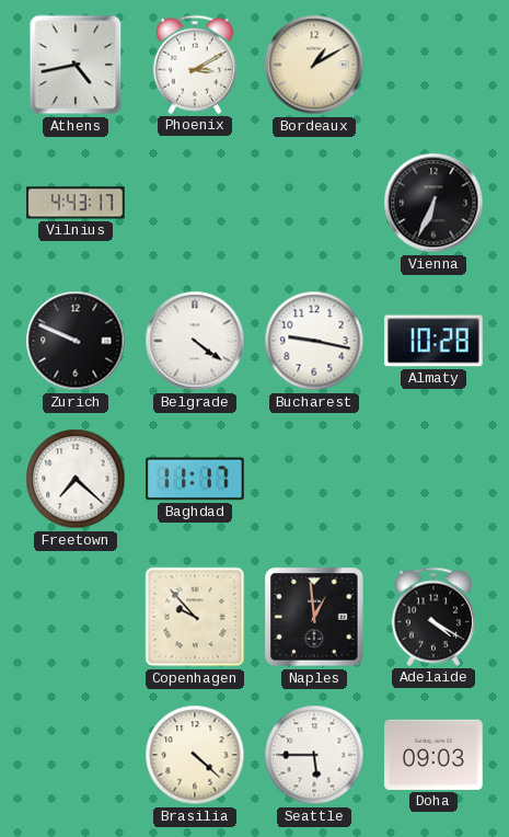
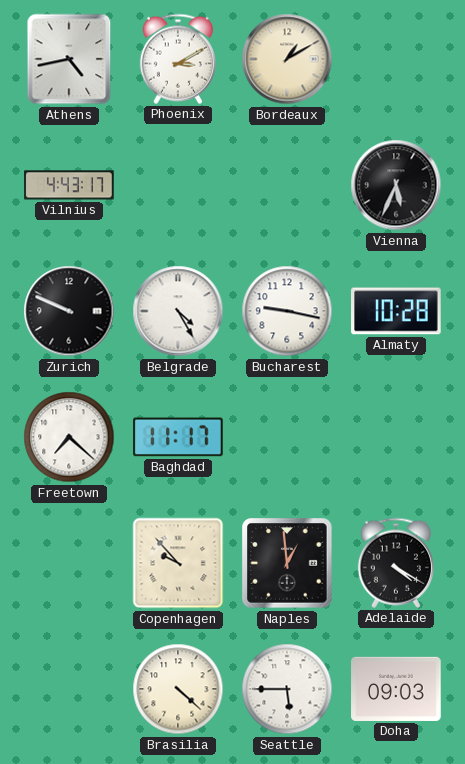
Vienna: 6:34 -> 5:34 (396, 185)
Belgrade: 4:21 -> 4:25 (178, 311)
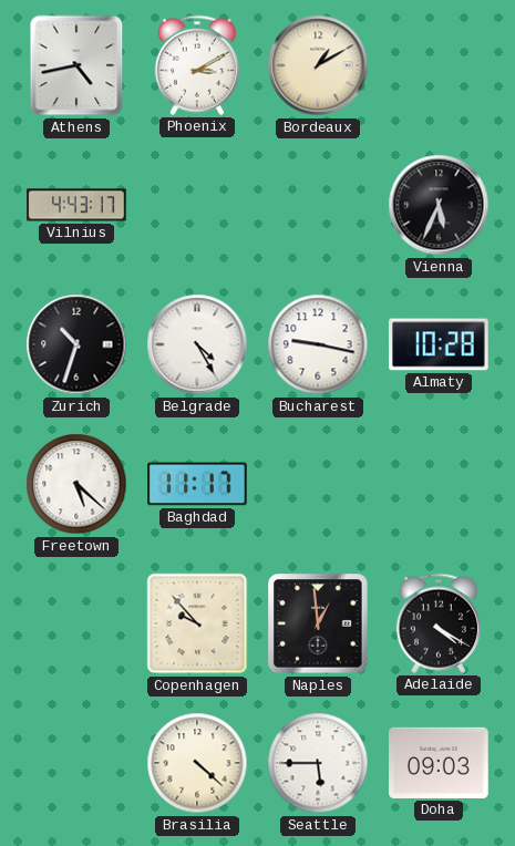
Zurich: 9:49 -> 10:33 (76, 344)
Freetown: 7:22 -> 5:22 (76, 484)
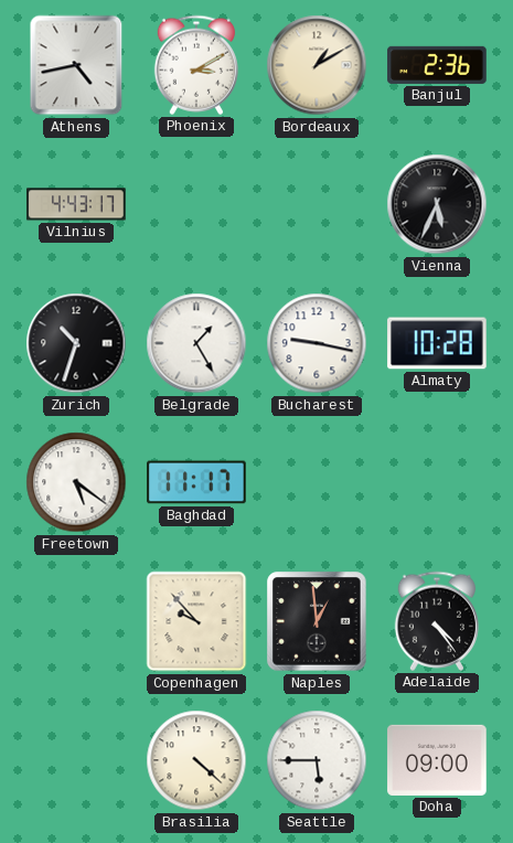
Banjul: none -> 2:36 (437, 65)
Belgrade: 4:25 -> 1:25 (196, 343)
Freetown: 5:22 -> 5:21 (76, 482)
Adelaide: 4:20 -> 4:24 (437, 621)
Doha: 09:03 -> 09:00 (437, 760)
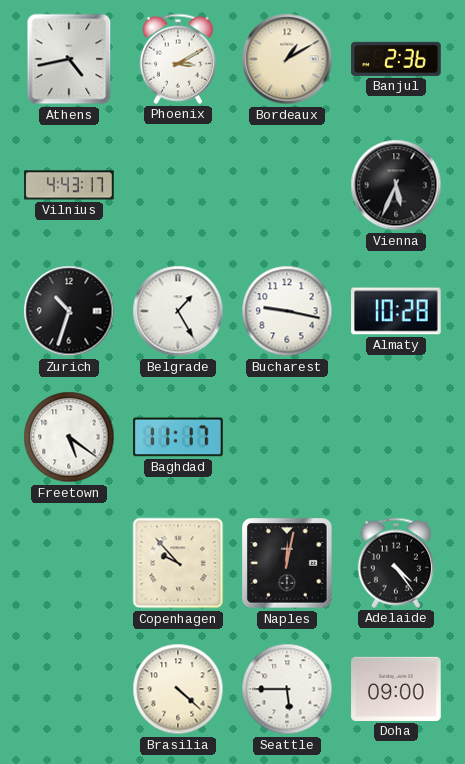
Naples: 12:59 -> 12:02 (287, 563)
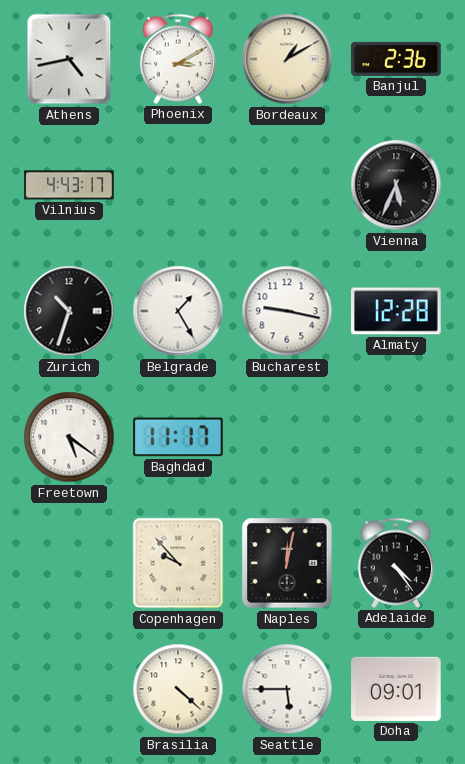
Almaty: 10:28 -> 12:28 (396, 311)
Doha: 09:00 -> 09:01 (396, 689)
